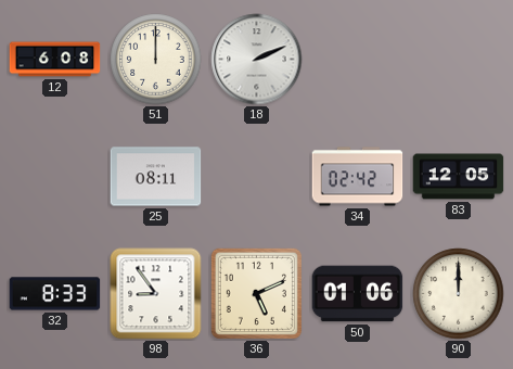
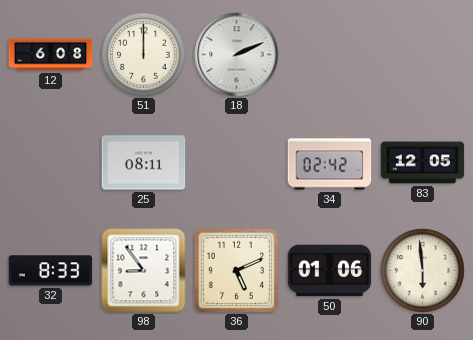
90: 12:00 -> 5:59 (423, 271)
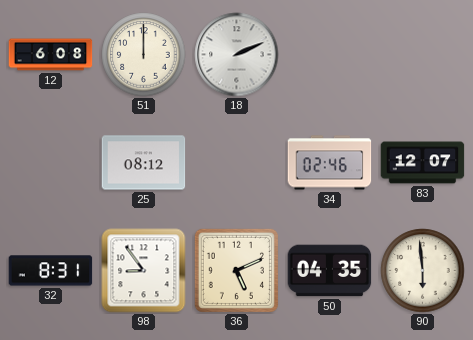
25: 08:11 -> 08:12 (144, 163)
34: 02:42 -> 02:46 (330, 163)
83: 12:05 -> 12:07 (423, 163)
32: 8:33 -> 8:31 (51, 271)
50: 01:06 -> 04:35 (330, 271)
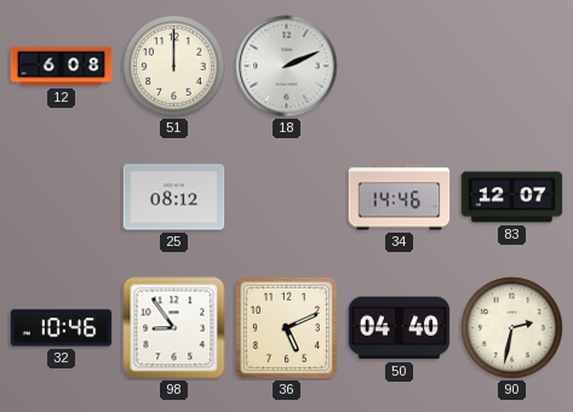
34: 02:46 -> 14:46 (400, 198)
32: 8:31 -> 10:46 (62, 328)
50: 04:35 -> 04:40 (400, 328)
90: 5:59 -> 2:32 (512, 328)
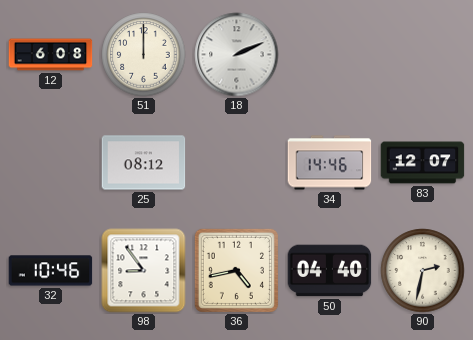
36: 5:11 -> 4:43 (236, 270)
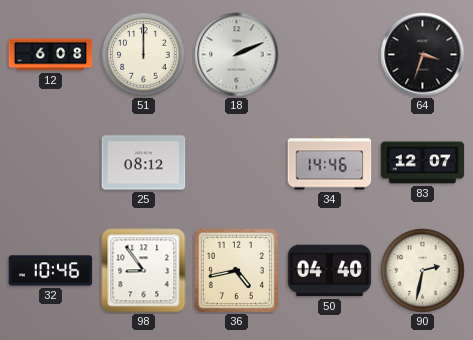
64: none -> 3:33 (423, 55)
